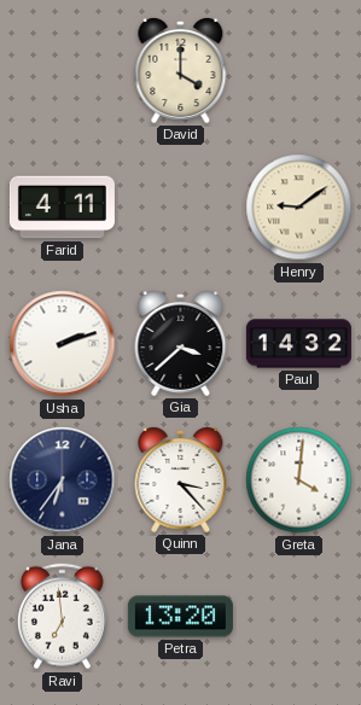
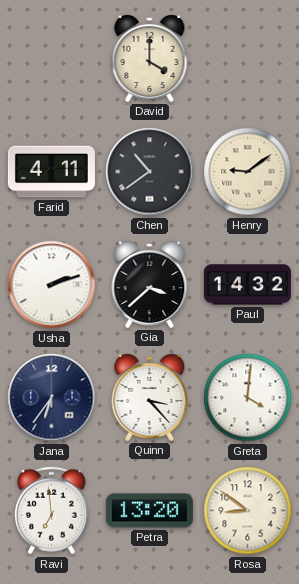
Chen: none -> 10:39 (150, 172)
Rosa: none -> 8:51 (248, 511)
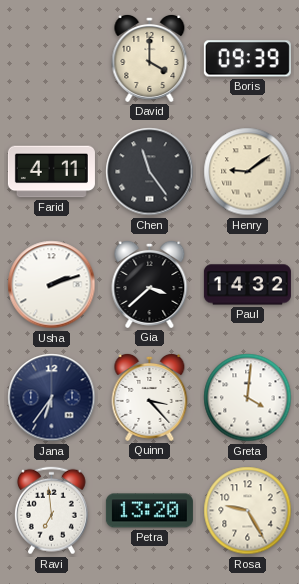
Boris: none -> 09:39 (247, 59)
Chen: 10:39 -> 11:24 (150, 172)
Rosa: 8:51 -> 9:25 (248, 511)
